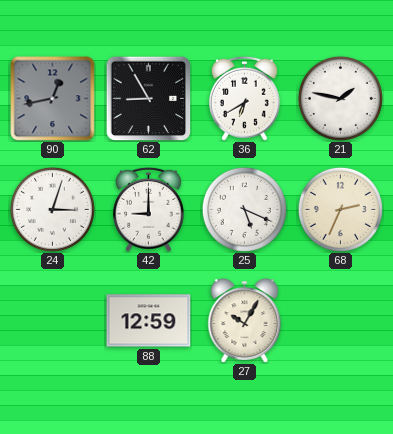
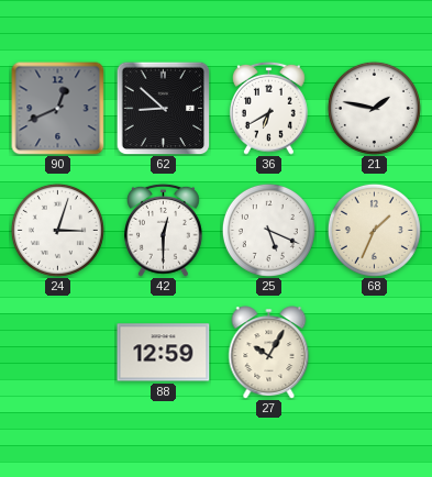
90: 12:43 -> 12:41 (58, 109)
62: 8:55 -> 8:52 (163, 108)
42: 9:00 -> 12:30 (164, 230)
68: 2:34 -> 1:34 (374, 230)
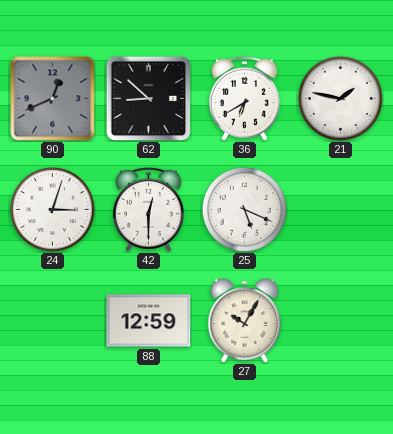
68: 1:34 -> none (374, 230)
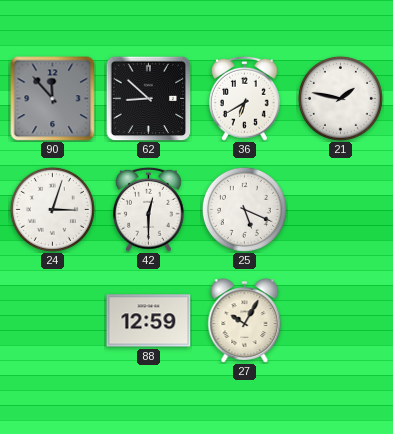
90: 12:41 -> 11:53 (53, 99)
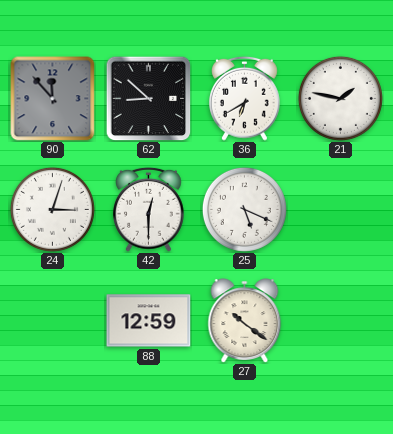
27: 10:05 -> 10:21 (245, 321)
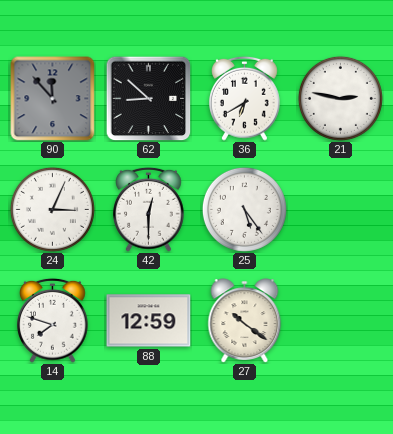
21: 1:47 -> 2:47 (340, 98)
24: 3:03 -> 3:04 (52, 209)
25: 5:19 -> 5:24 (244, 209)
14: none -> 7:48 (53, 320)
